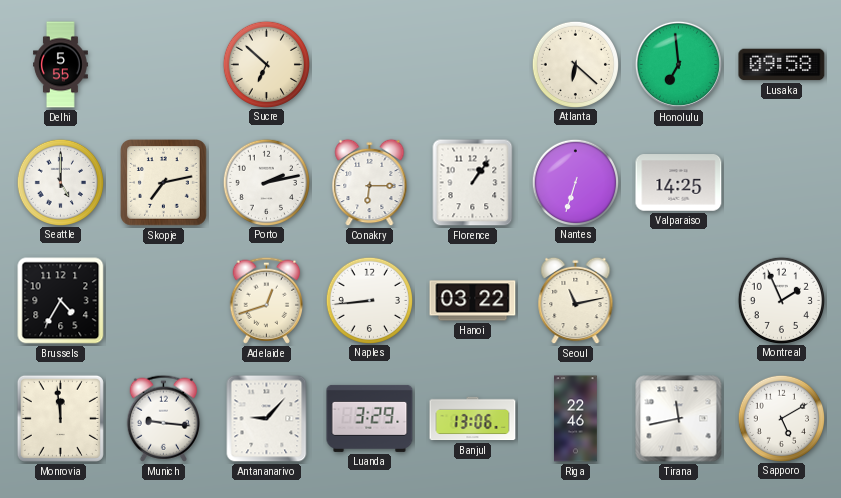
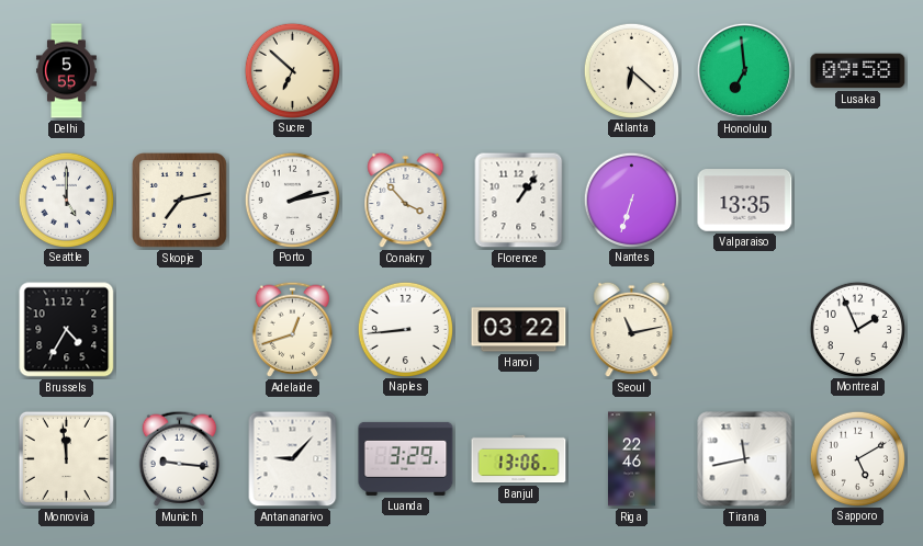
Conakry: 6:15 -> 3:53 (406, 201)
Valparaiso: 14:25 -> 13:35 (745, 201)
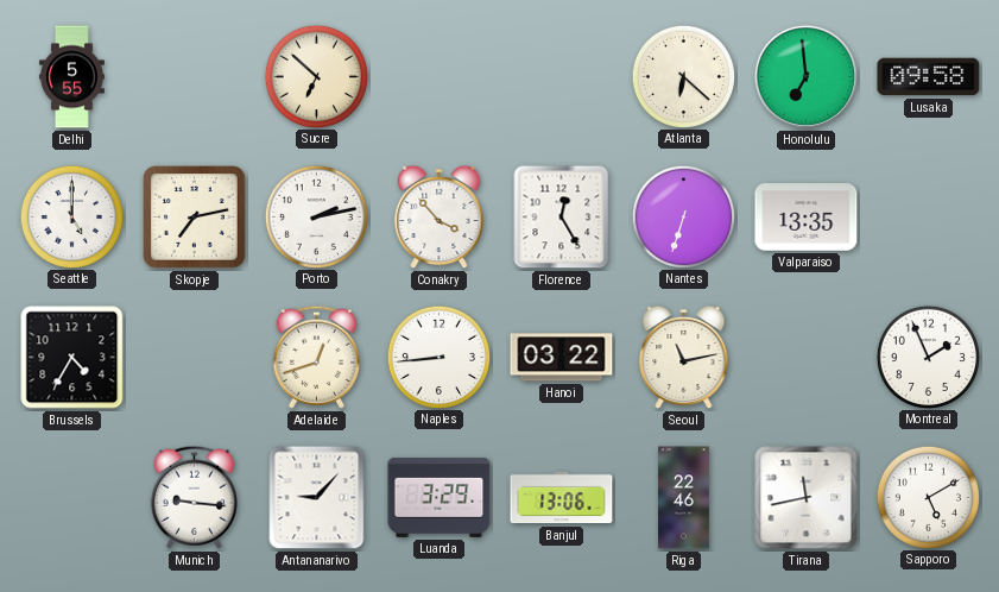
Florence: 1:06 -> 12:25 (562, 218)
Monrovia: 11:59 -> none (66, 458)
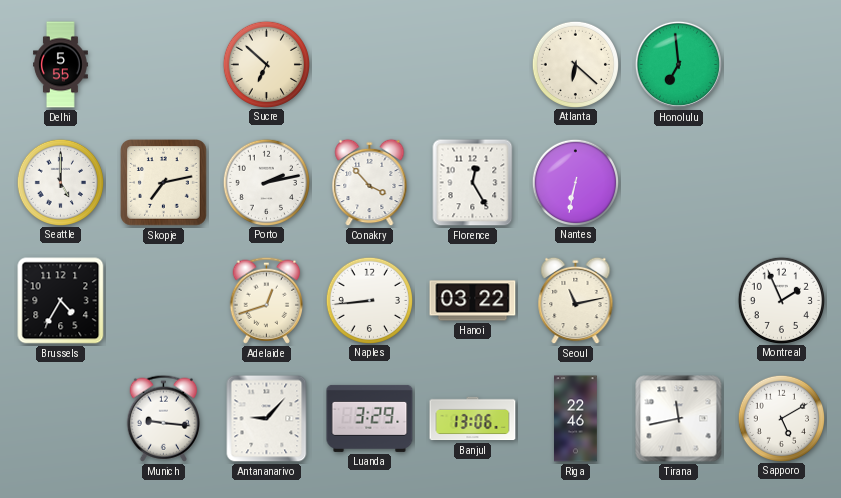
Lusaka: 09:58 -> none (929, 77)
Nantes: 6:33 -> 6:32 (575, 182)
Valparaiso: 13:35 -> none (807, 218)
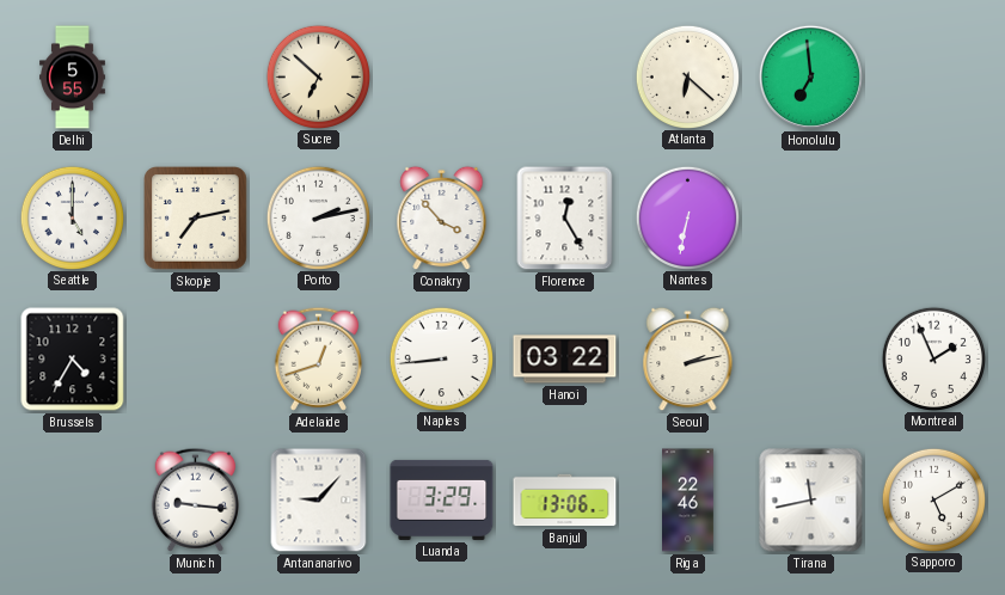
Seoul: 11:13 -> 2:13 (688, 360)
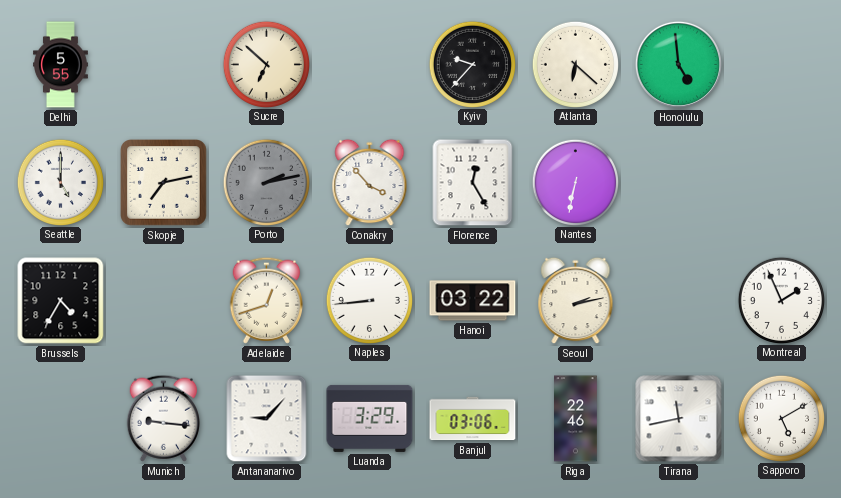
Kyiv: none -> 9:37 (472, 64)
Honolulu: 6:59 -> 4:59 (678, 64)
Porto dial: white -> grey (266, 182)
Banjul: 13:06 -> 03:06 (473, 419)
